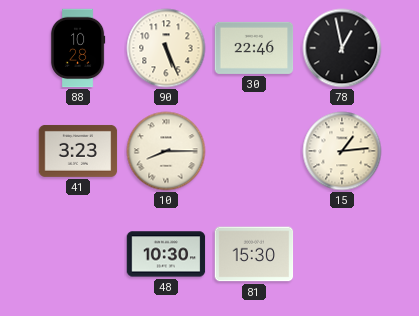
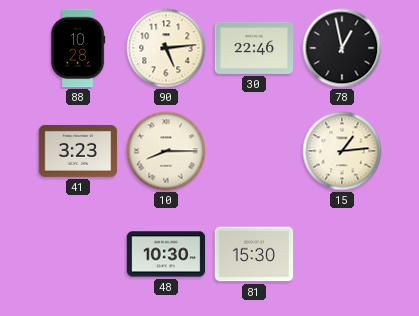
90: 5:26 -> 5:14 (166, 48)
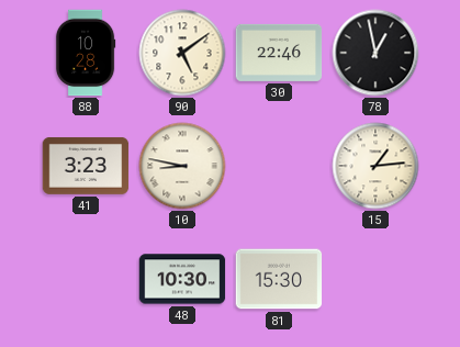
90: 5:14 -> 5:09 (182, 53)
10: 8:15 -> 8:47 (182, 166)
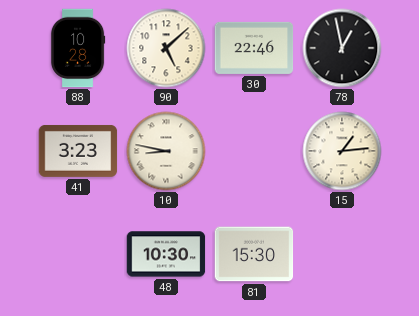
90: 5:09 -> 5:08 (166, 48)
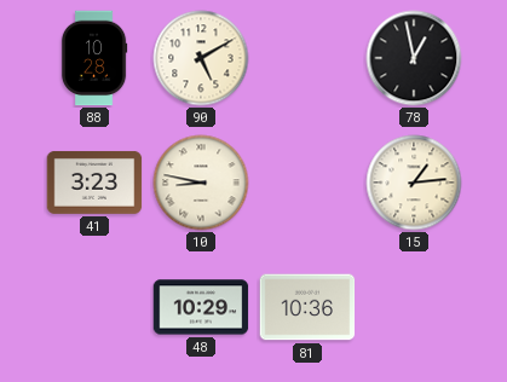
90: 5:08 -> 5:10 (201, 58)
30: 22:46 -> none (254, 48)
48: 10:30 -> 10:29 (201, 307)
81: 15:30 -> 10:36 (307, 307)
